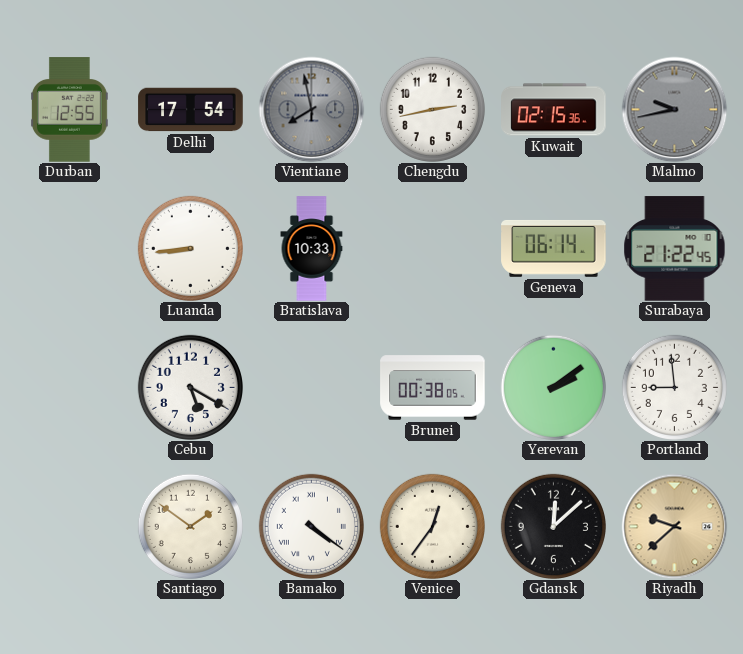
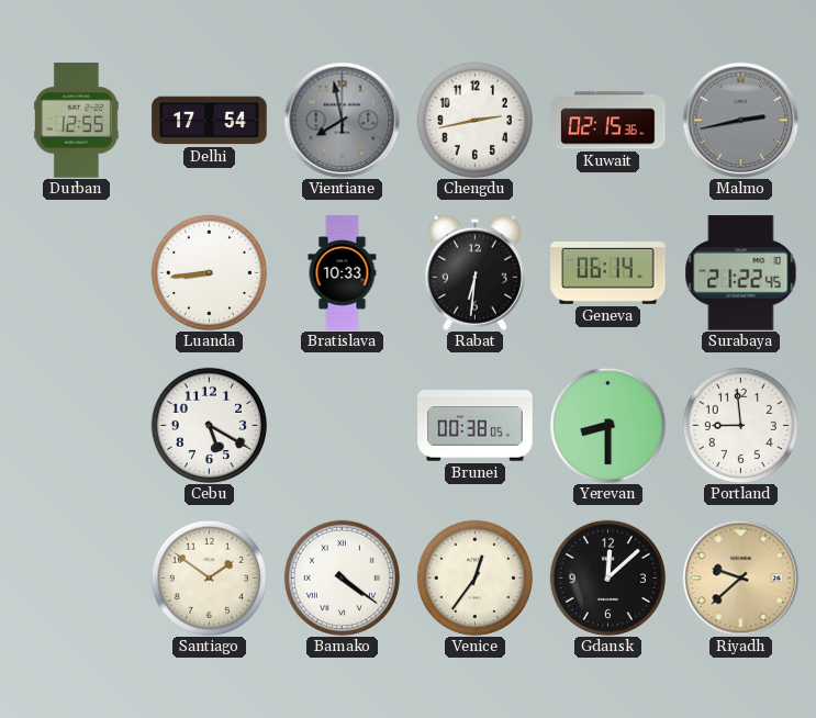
Malmo: 9:43 -> 2:43 (740, 120)
Rabat: none -> 6:31 (474, 272)
Yerevan: 2:09 -> 8:30 (607, 425)
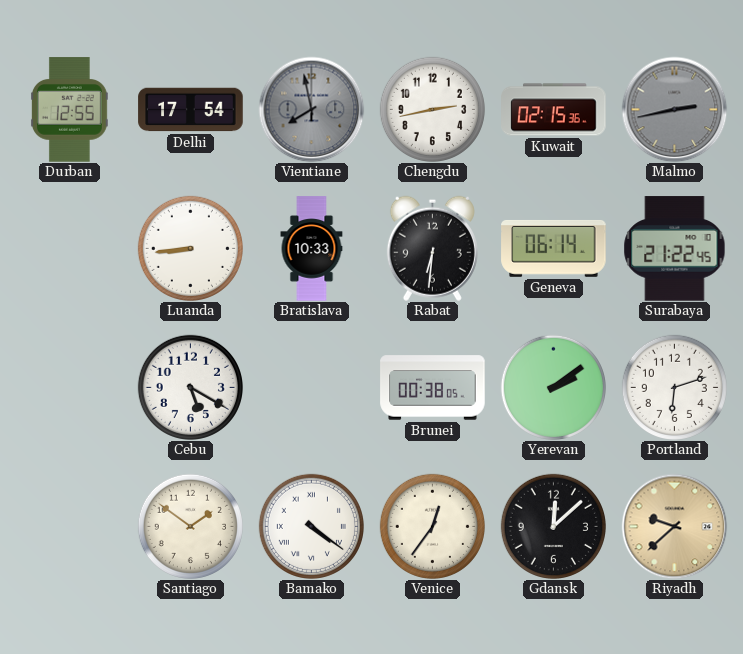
Yerevan: 8:30 -> 2:09 (553, 387)
Portland: 8:59 -> 6:12 (674, 387)
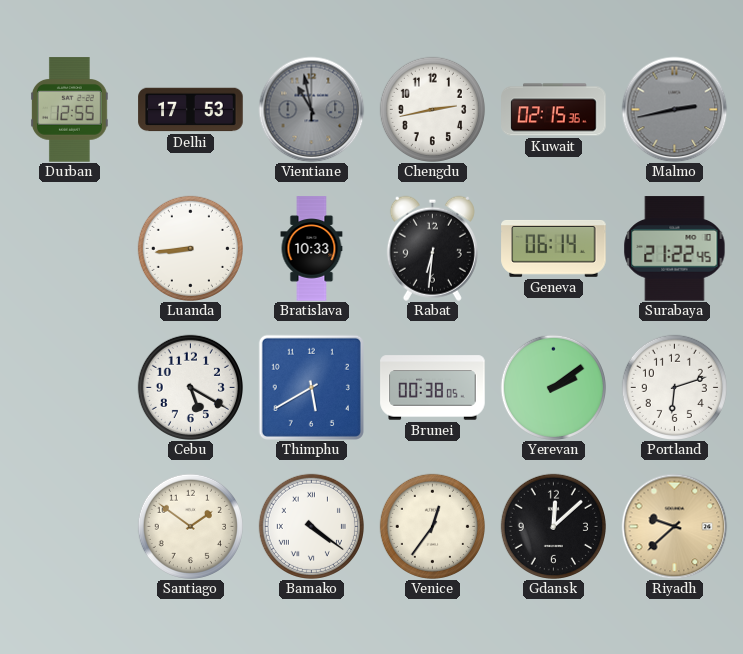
Delhi: 17:54 -> 17:53 (191, 110)
Vientiane: 7:58 -> 10:58 (311, 109)
Thimphu: none -> 5:40 (311, 387)
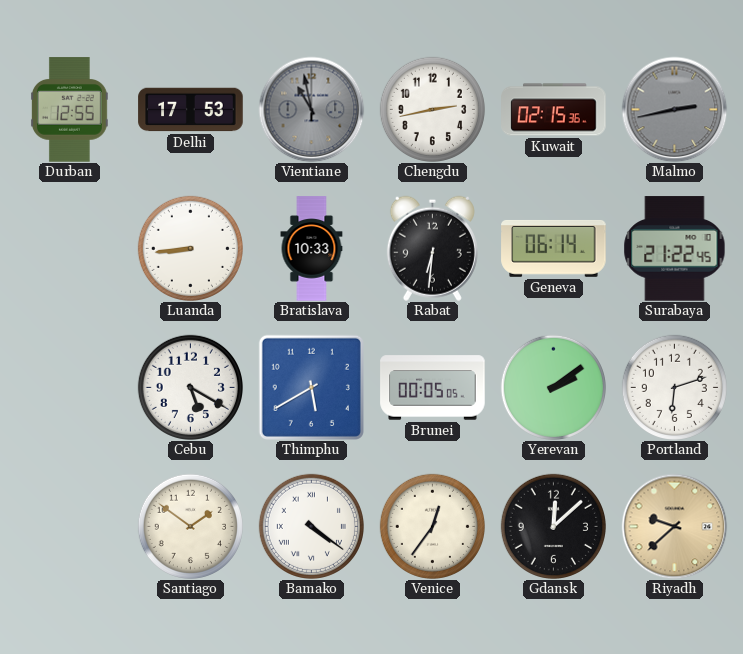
Brunei: 00:38 -> 00:05 (433, 388)
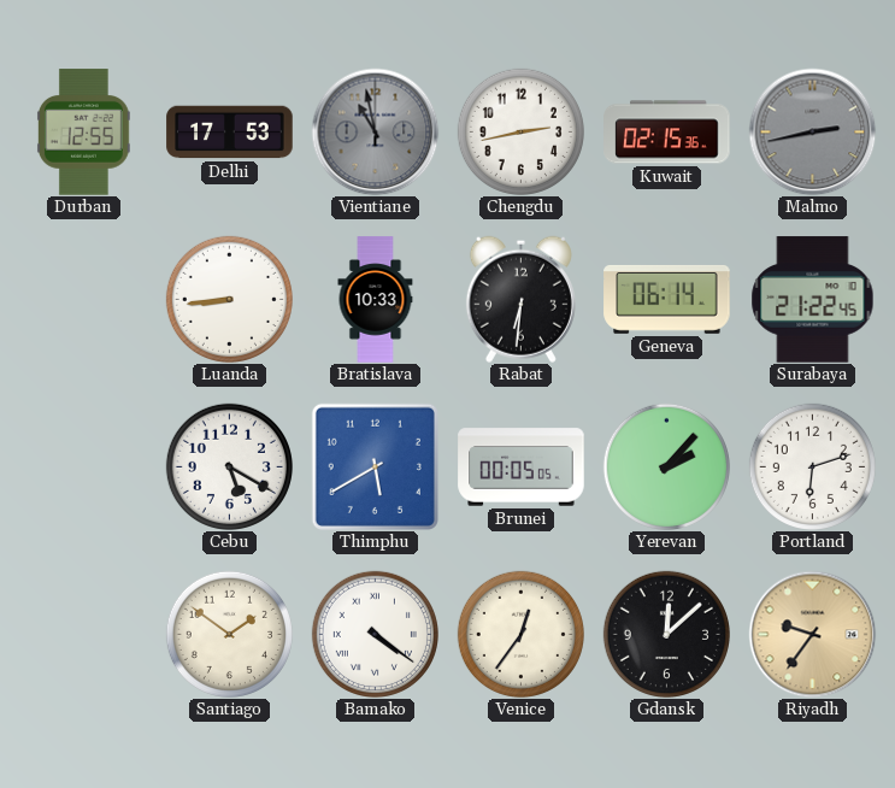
Yerevan: 2:09 -> 2:07 (666, 466)
Riyadh: 9:38 -> 9:36 (812, 634)
